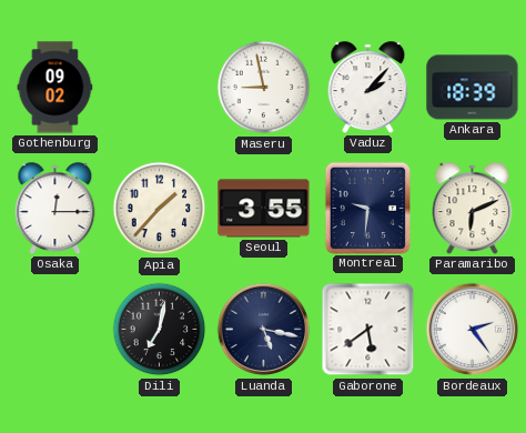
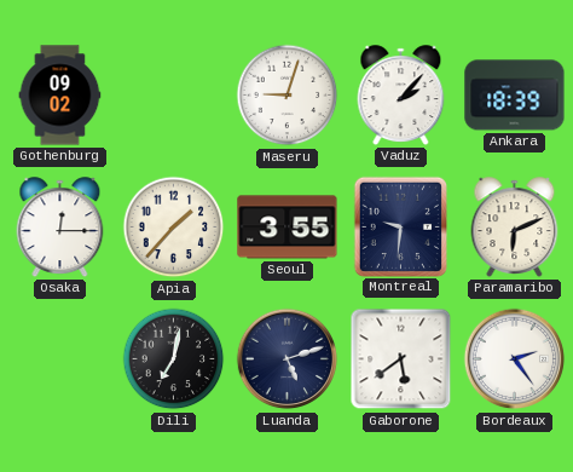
Maseru: 8:58 -> 9:03 (288, 96)
Luanda: 5:17 -> 5:12 (288, 359)
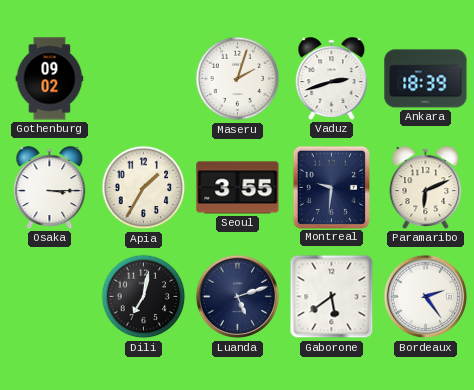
Maseru: 9:03 -> 2:03 (238, 79)
Vaduz: 2:07 -> 2:42 (332, 79)
Osaka: 12:15 -> 3:15 (50, 188)
Apia: 1:37 -> 1:35 (144, 188)
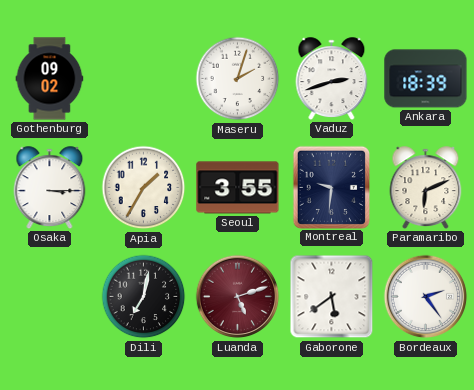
Luanda dial: navy -> burgundy (238, 297)
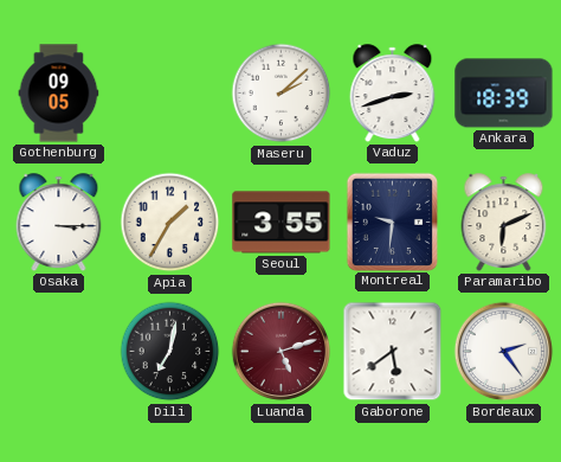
Gothenburg: 09:02 -> 09:05 (59, 94)
Maseru: 2:03 -> 2:08 (282, 94)
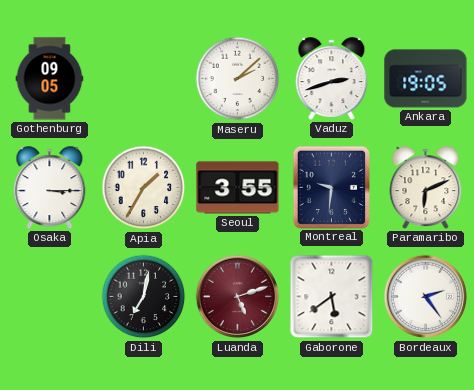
Ankara: 18:39 -> 19:05 (426, 79)
